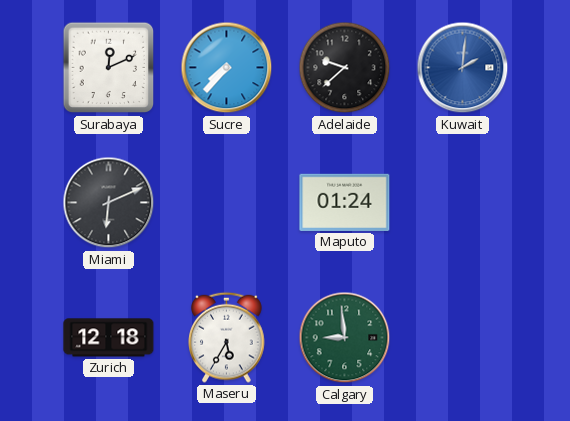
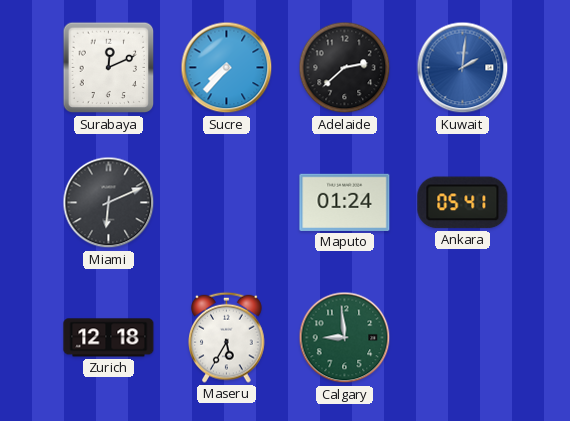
Adelaide: 9:38 -> 2:38 (345, 68)
Ankara: none -> 05:41 (463, 203)
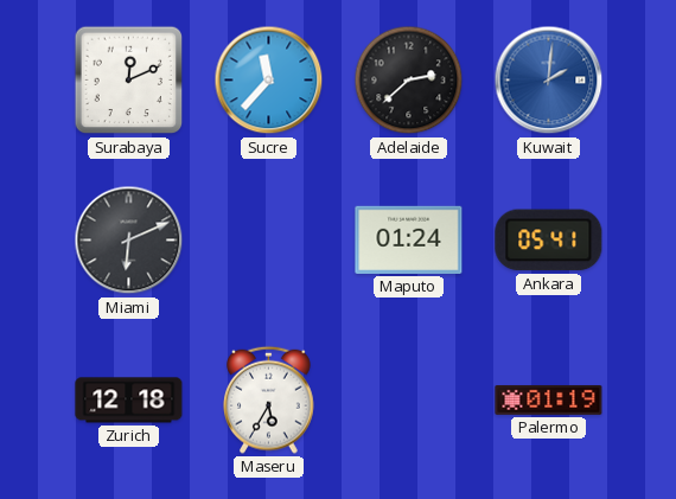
Sucre: 7:37 -> 11:37 (269, 81)
Calgary: 8:59 -> none (345, 338)
Palermo: none -> 01:19 (549, 399)
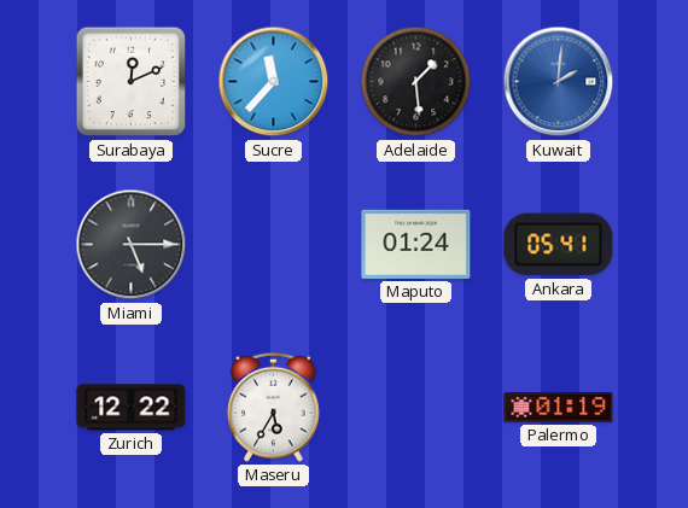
Adelaide: 2:38 -> 1:29 (416, 82)
Miami: 6:11 -> 5:15 (132, 245)
Zurich: 12:18 -> 12:22 (132, 408)
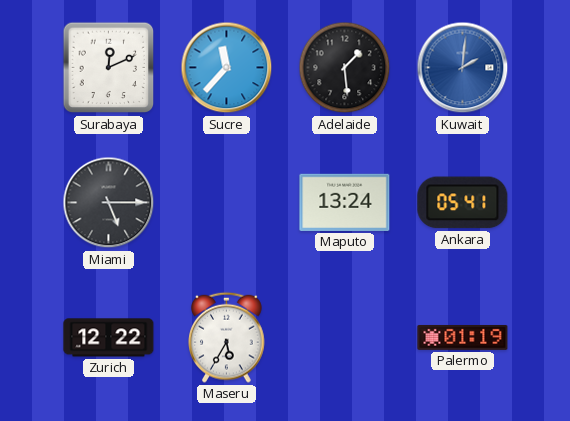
Maputo: 01:24 -> 13:24 (345, 202)
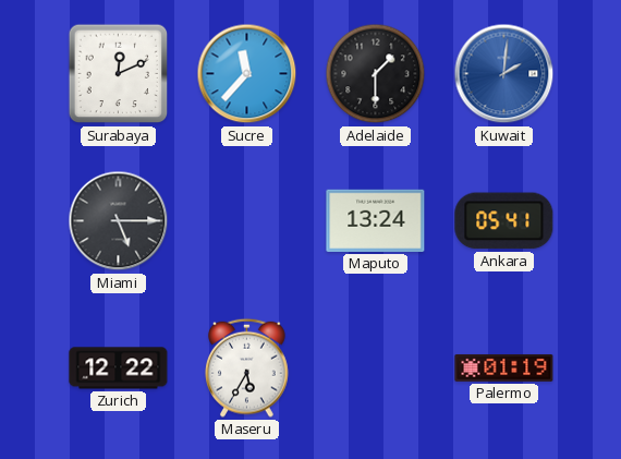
Adelaide: 1:29 -> 1:30 (376, 74)
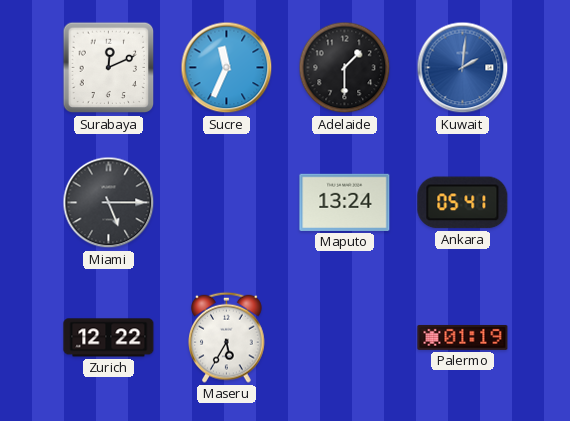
Sucre: 11:37 -> 11:34 (227, 68)
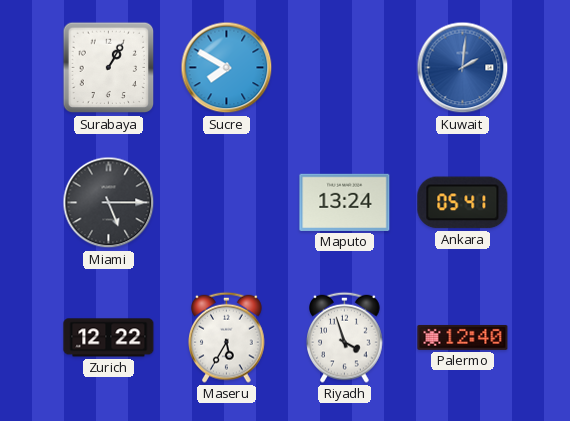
Surabaya: 12:11 -> 1:05 (109, 68)
Sucre: 11:34 -> 7:50 (227, 68)
Adelaide: 1:30 -> none (345, 68)
Riyadh: none -> 3:57 (345, 337)
Palermo: 01:19 -> 12:40 (463, 337)
